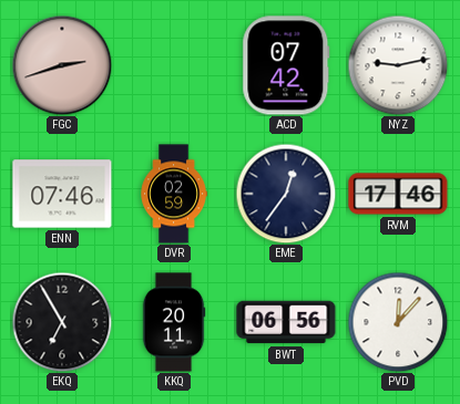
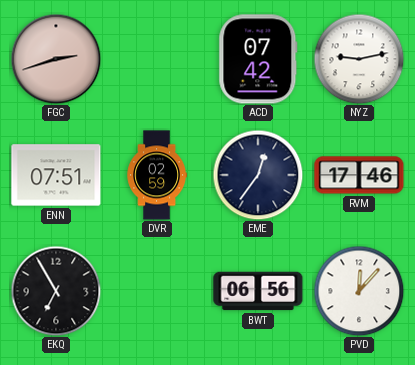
ENN: 07:46 -> 07:51 (56, 175)
KKQ: 20:11 -> none (174, 322)
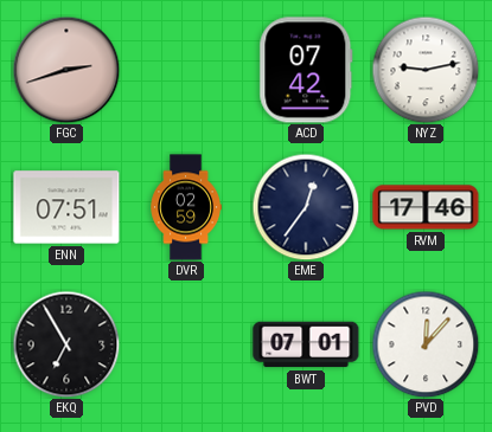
BWT: 06:56 -> 07:01 (306, 344)
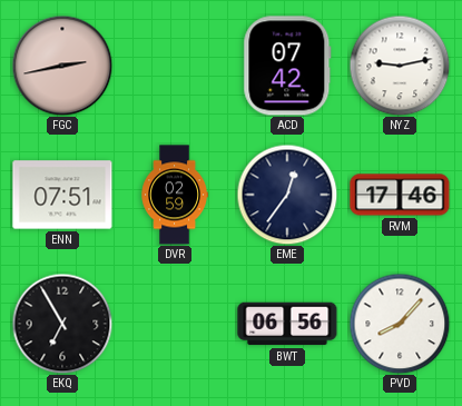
FGC: 2:42 -> 2:43 (62, 66)
BWT: 07:01 -> 06:56 (287, 324)
PVD: 12:07 -> 8:07 (400, 324)
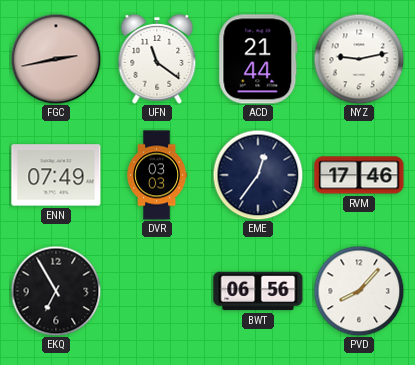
UFN: none -> 11:21 (157, 59)
ACD: 07:42 -> 21:44 (258, 59)
ENN: 07:51 -> 07:49 (56, 175)
DVR: 02:59 -> 03:03 (156, 175)
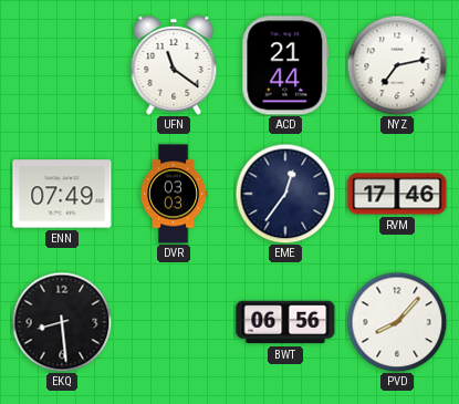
FGC: 2:43 -> none (56, 59)
NYZ: 9:13 -> 7:13 (397, 65)
EKQ: 6:55 -> 8:29 (62, 322)
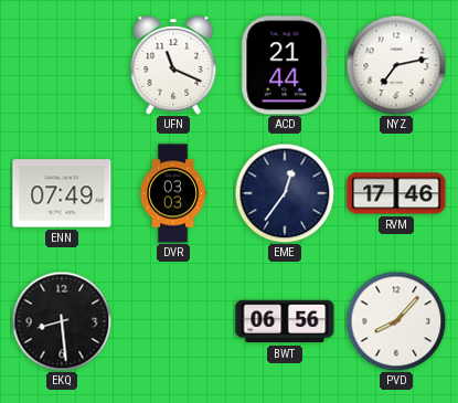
UFN: 11:21 -> 11:19 (173, 65)
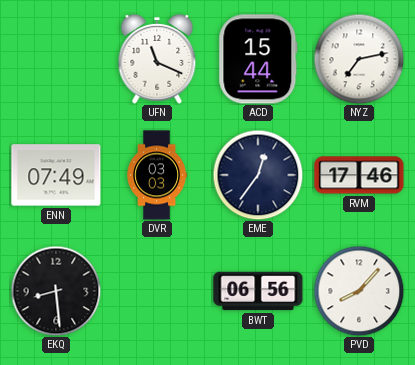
ACD: 21:44 -> 15:44 (258, 59)
